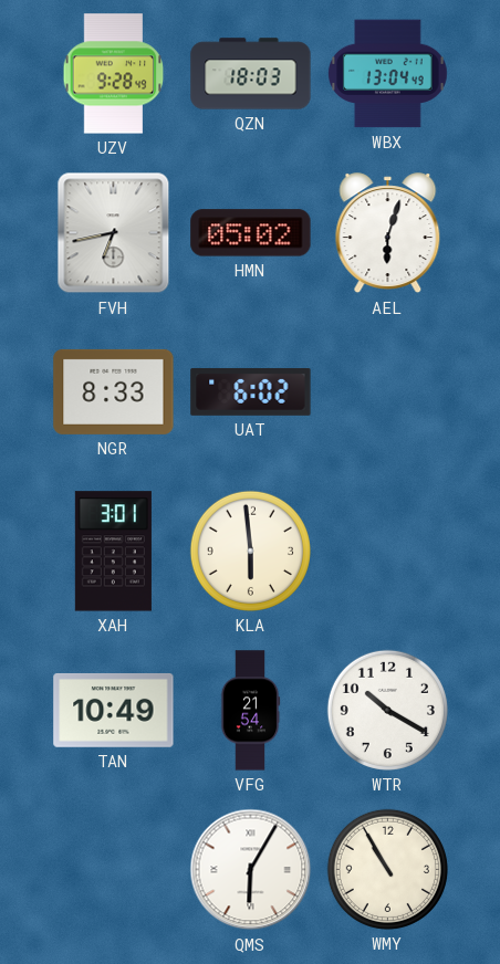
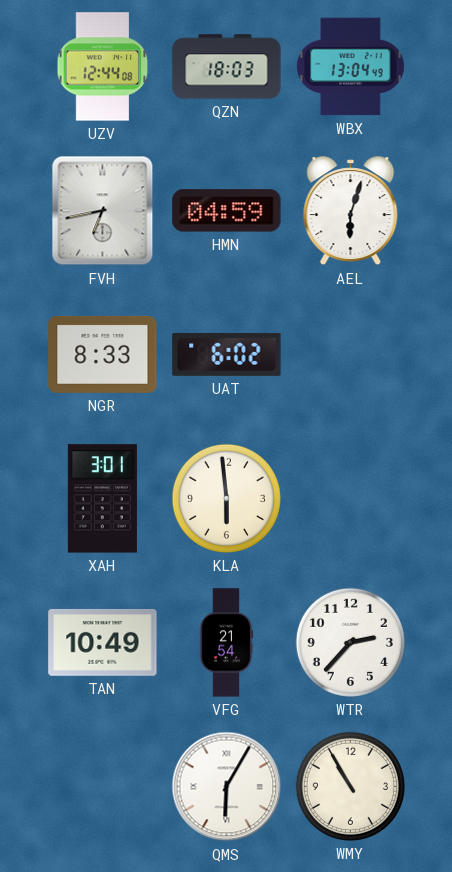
UZV: 9:28 -> 12:44 (103, 67)
HMN: 05:02 -> 04:59 (227, 211)
WTR: 10:20 -> 2:37 (350, 642)
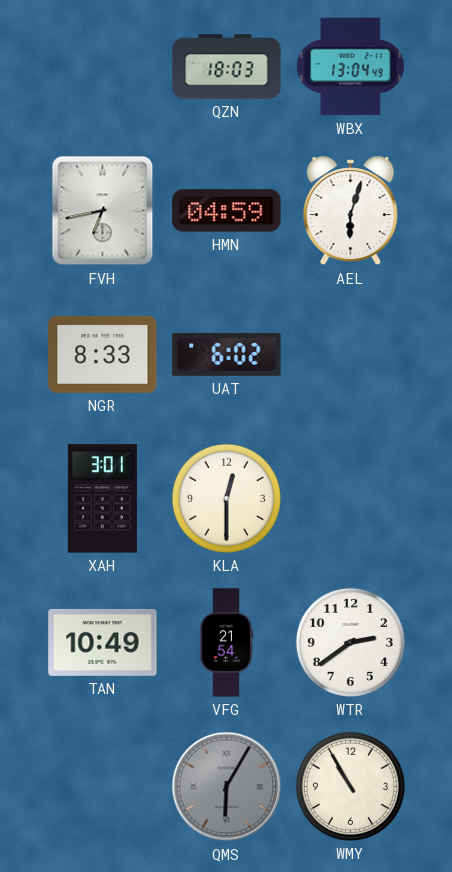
UZV: 12:44 -> none (103, 67)
KLA: 5:59 -> 12:30 (226, 498)
WTR: 2:37 -> 2:39 (350, 642)
QMS dial: white -> grey (227, 787)
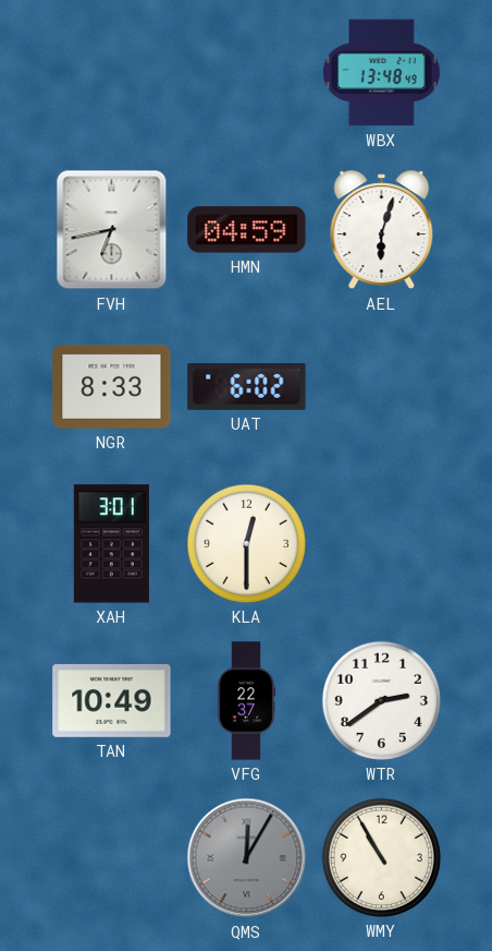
QZN: 18:03 -> none (227, 67)
WBX: 13:04 -> 13:48 (382, 73)
VFG: 21:54 -> 22:37 (246, 701)
QMS: 6:05 -> 12:05 (247, 858)
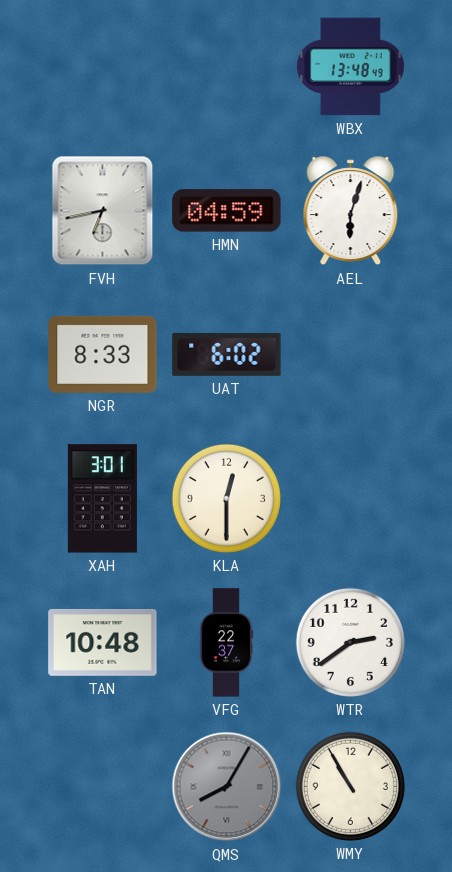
TAN: 10:49 -> 10:48 (103, 642)
QMS: 12:05 -> 8:05 (227, 787)
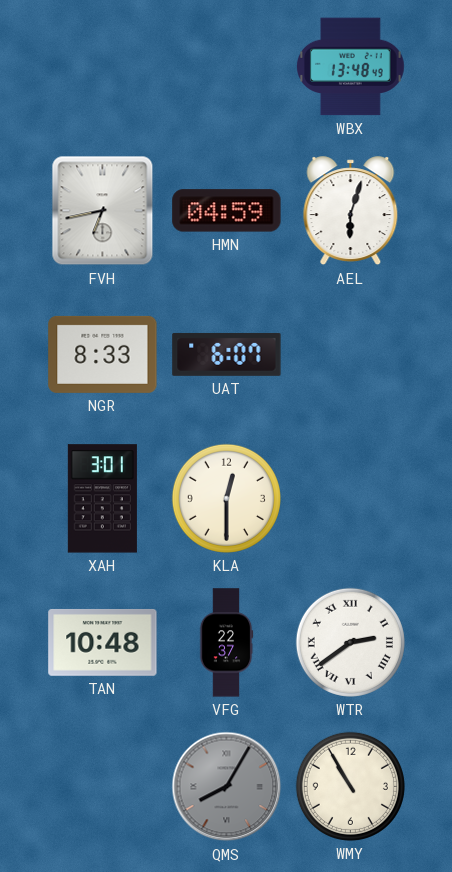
UAT: 6:02 -> 6:07 (227, 354)
WTR numerals: Arabic -> Roman (350, 642)
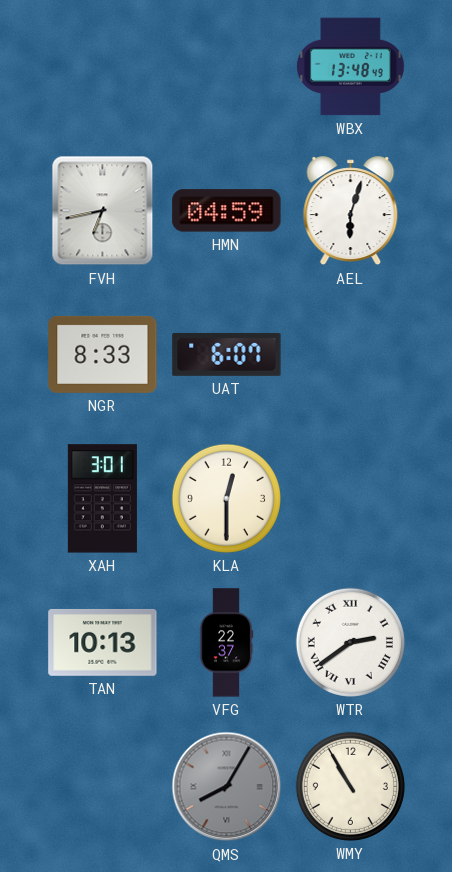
TAN: 10:48 -> 10:13 (103, 642)
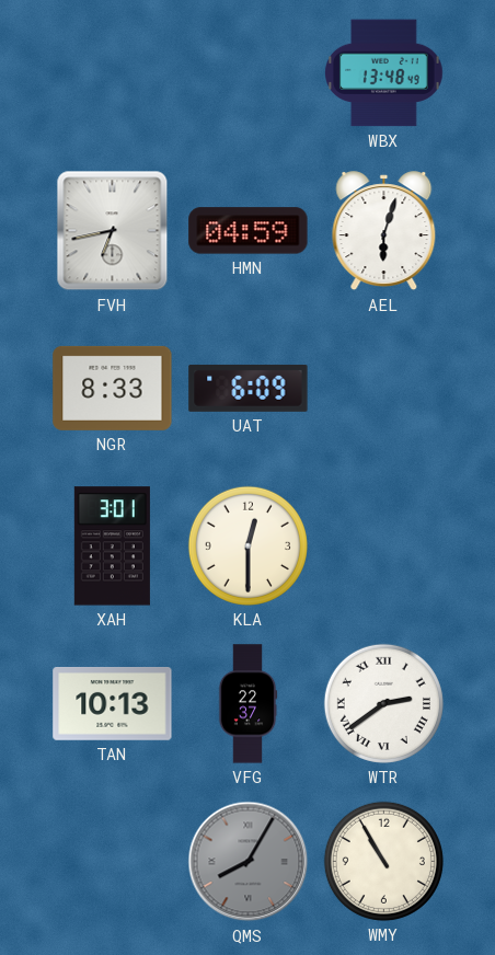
UAT: 6:07 -> 6:09 (249, 388)
